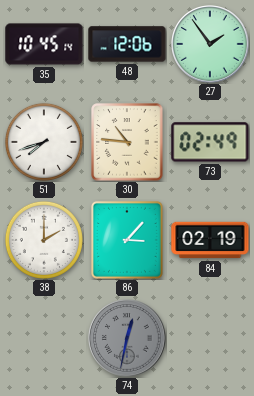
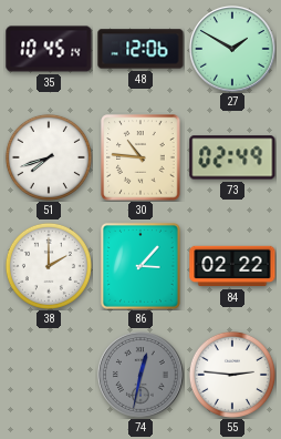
27: 1:54 -> 1:50 (232, 49)
84: 02:19 -> 02:22 (232, 266)
55: none -> 2:46 (232, 375)
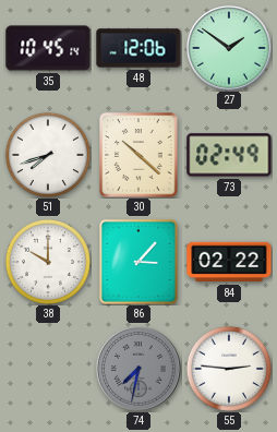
27: 1:50 -> 1:51 (229, 48)
30: 10:46 -> 10:22 (138, 155)
38: 2:00 -> 10:00 (48, 262)
74: 12:32 -> 7:32 (138, 369)
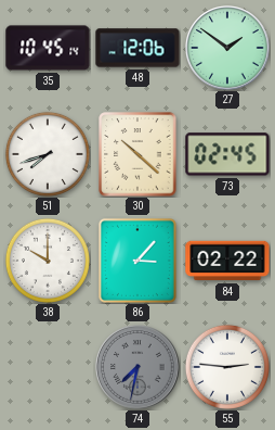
73: 02:49 -> 02:45 (227, 154)
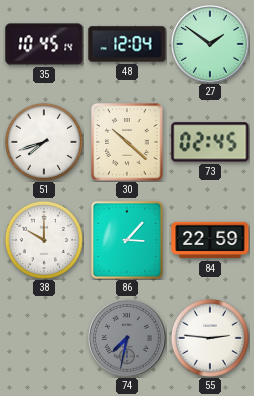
48: 12:06 -> 12:04 (127, 44)
84: 02:22 -> 22:59 (210, 240)
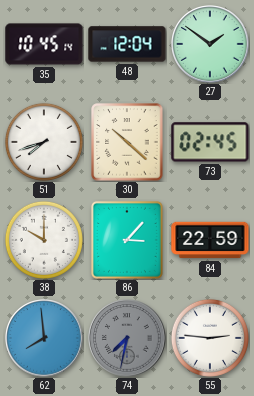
62: none -> 7:59 (44, 338)
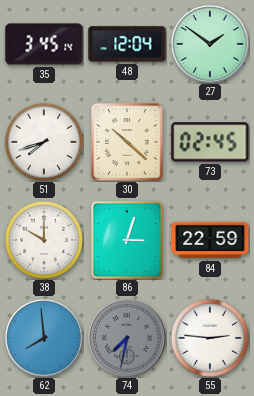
35: 10:45 -> 3:45 (44, 44)
86: 3:07 -> 3:03 (127, 240)
